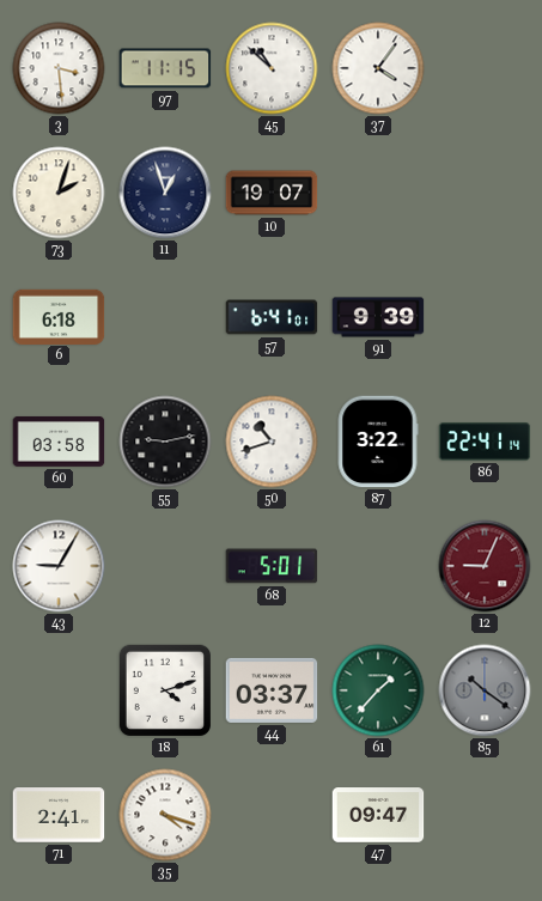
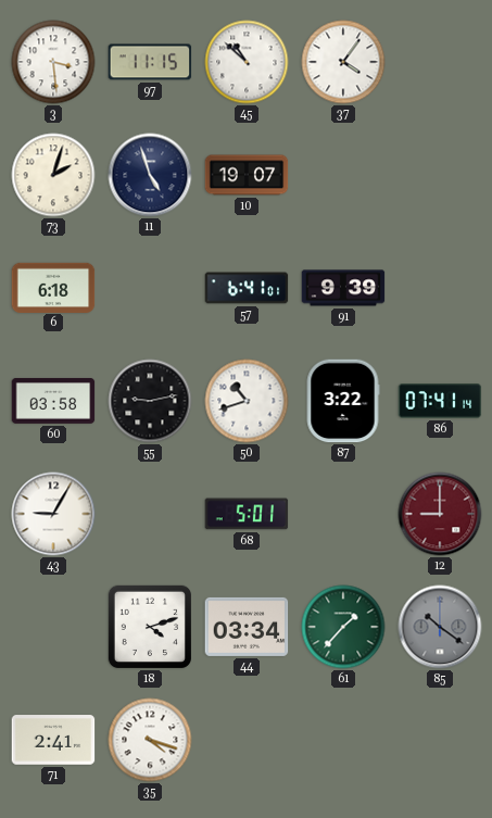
11: 12:57 -> 4:57 (150, 175)
86: 22:41 -> 07:41 (440, 401)
12: 9:04 -> 9:00 (440, 514)
44: 03:37 -> 03:34 (247, 627)
47: 09:47 -> none (378, 815)
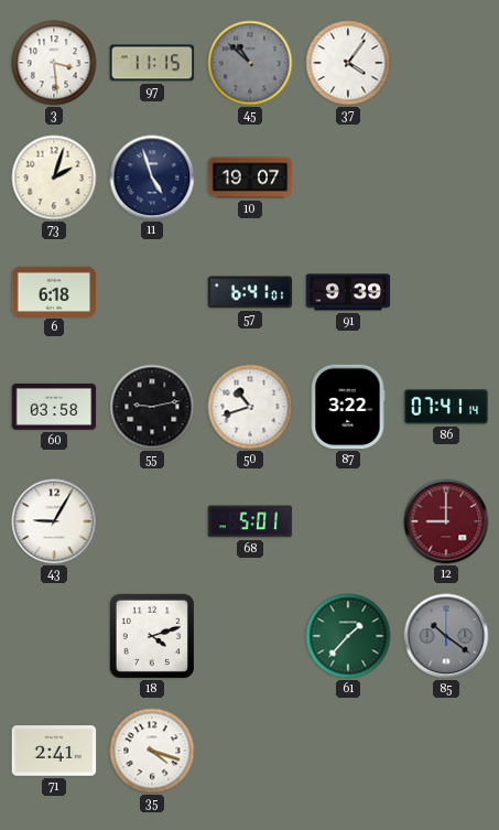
45 dial: white -> grey (250, 63)
44: 03:34 -> none (247, 627)
